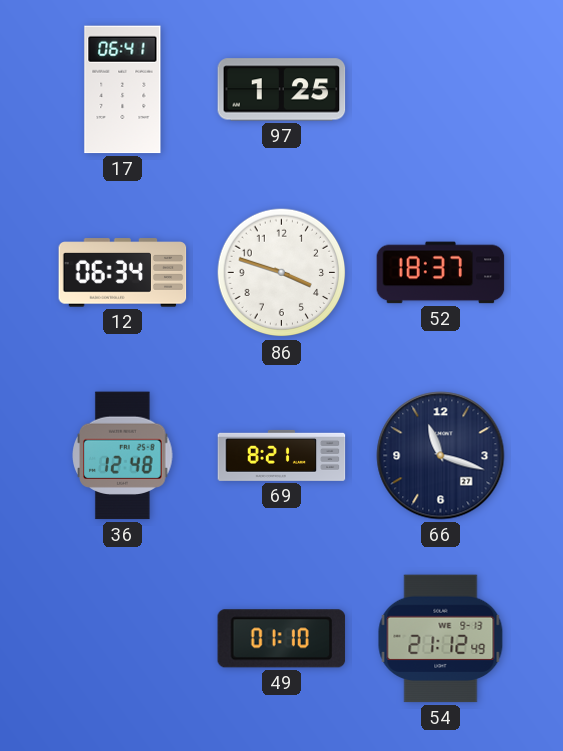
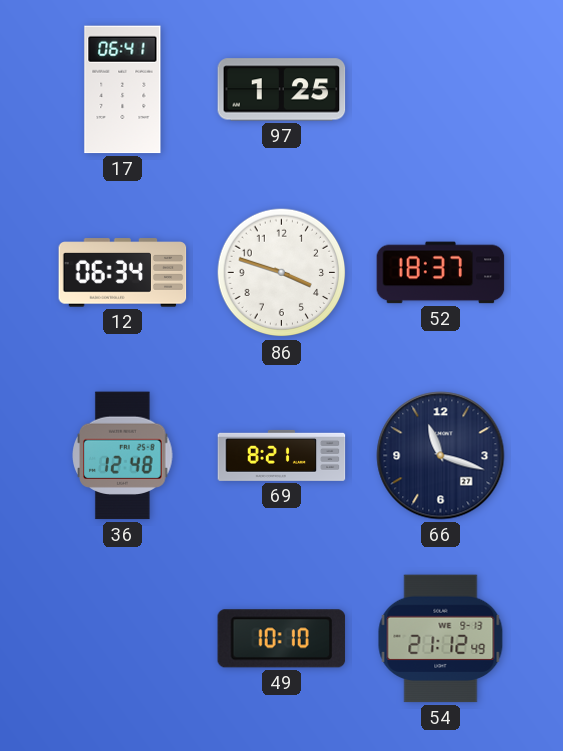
49: 01:10 -> 10:10 (282, 639)
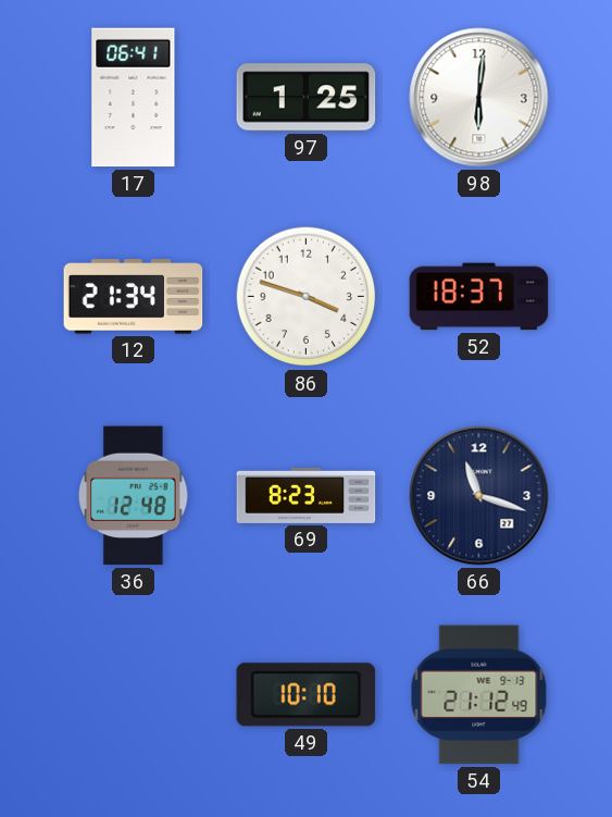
98: none -> 6:01 (479, 98)
12: 06:34 -> 21:34 (134, 297)
69: 8:21 -> 8:23 (307, 495)
